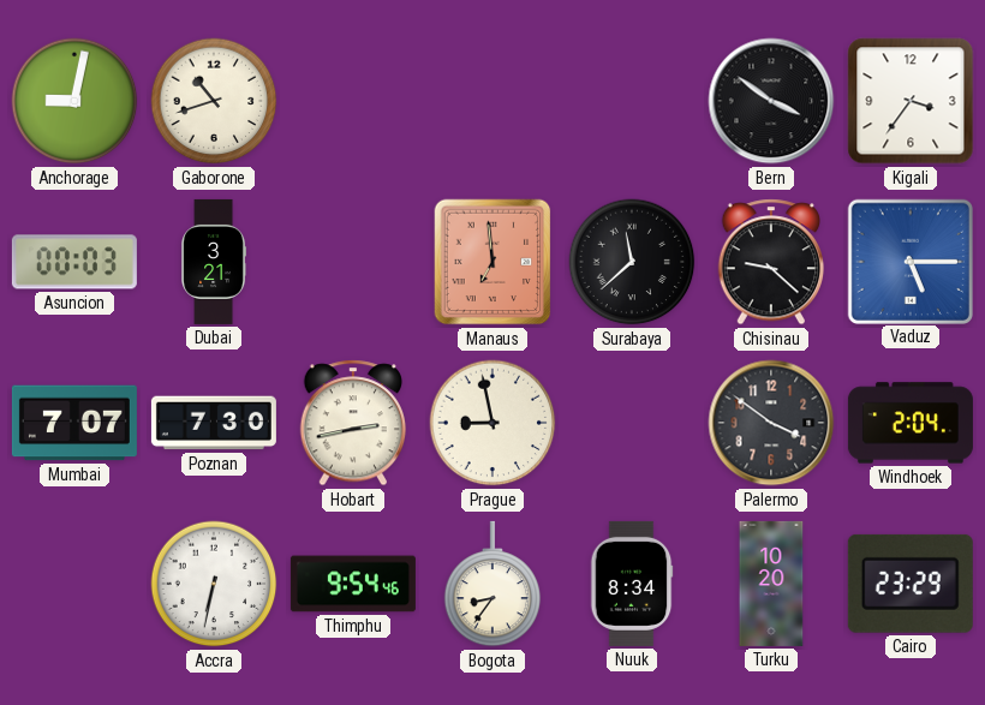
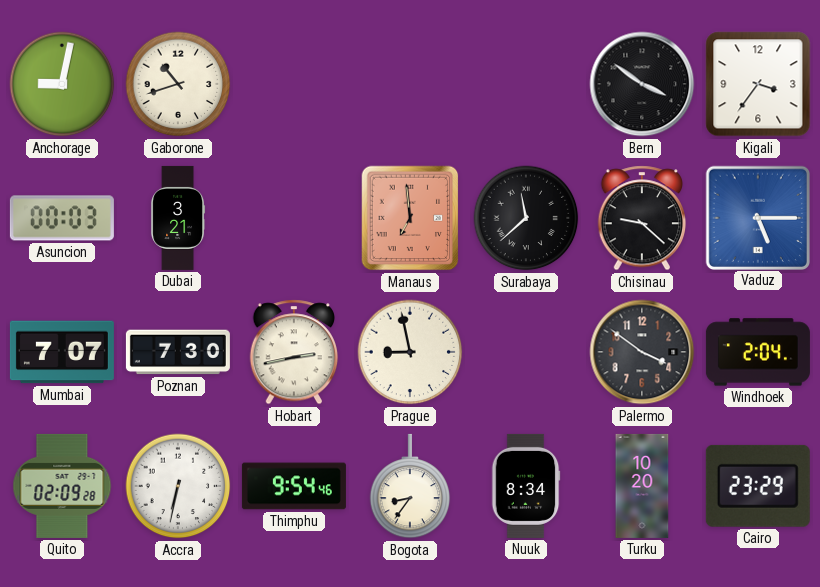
Quito: none -> 02:09 (62, 486)
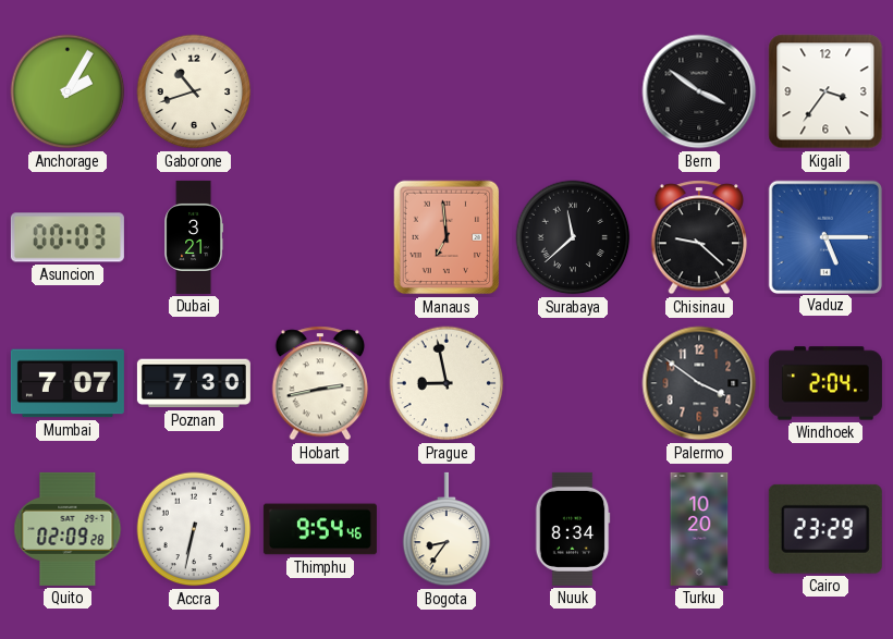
Anchorage: 9:02 -> 2:05 (68, 91)
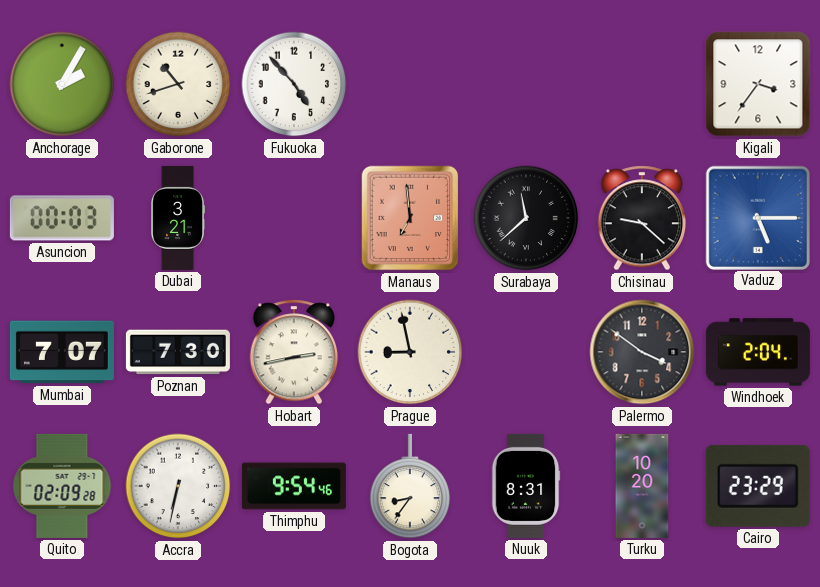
Fukuoka: none -> 4:53 (294, 84)
Bern: 3:51 -> none (699, 91)
Nuuk: 8:34 -> 8:31 (526, 486)
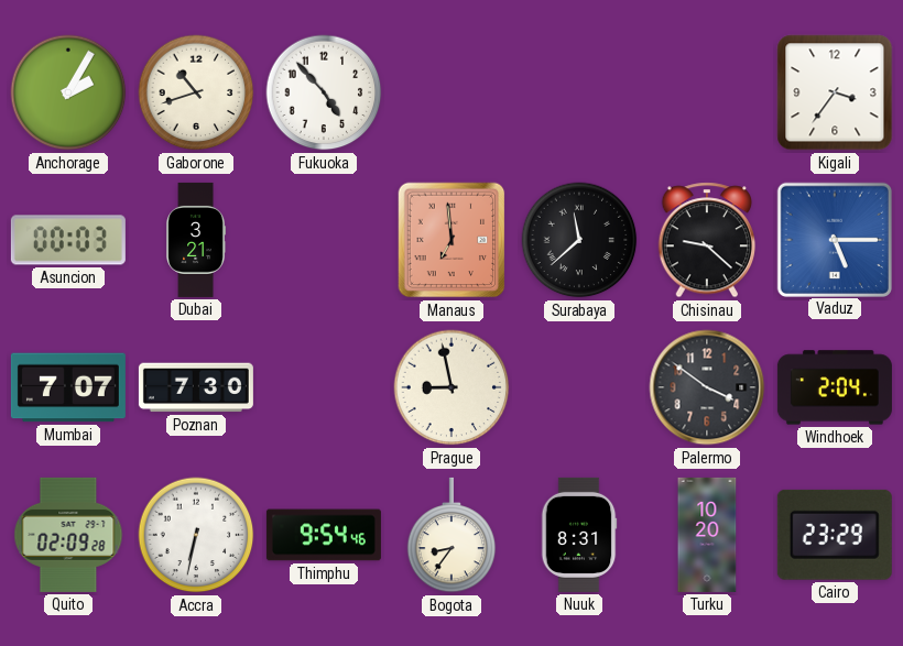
Hobart: 2:43 -> none (294, 352)
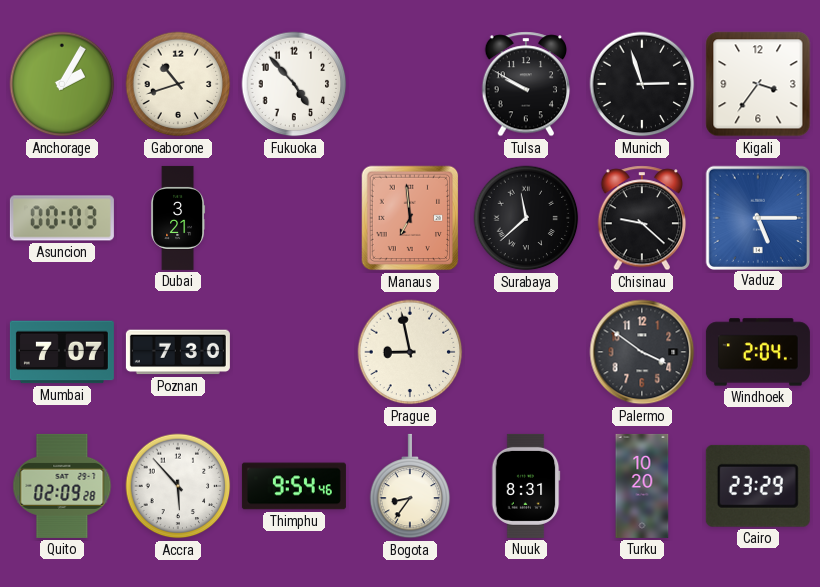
Tulsa: none -> 9:50 (526, 84)
Munich: none -> 2:57 (642, 84)
Accra: 6:32 -> 5:53 (178, 486)
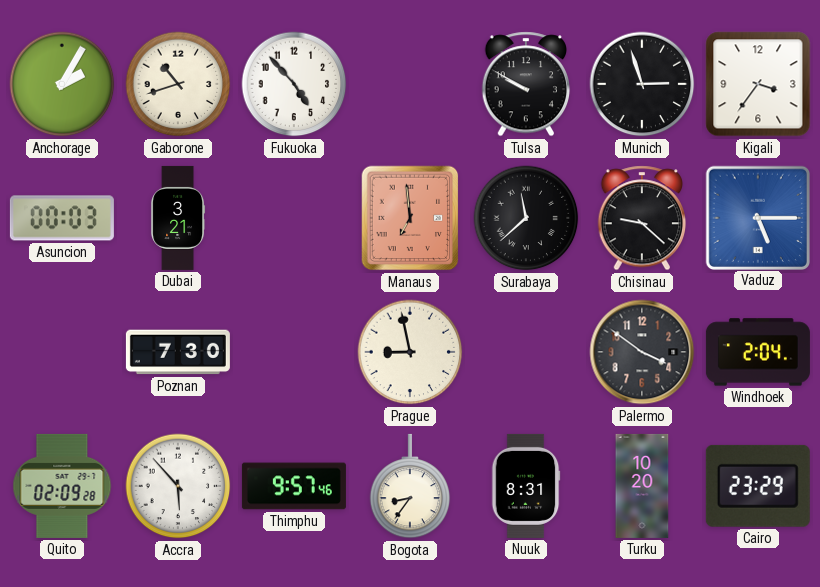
Mumbai: 7:07 -> none (62, 352)
Thimphu: 9:54 -> 9:57 (294, 486)
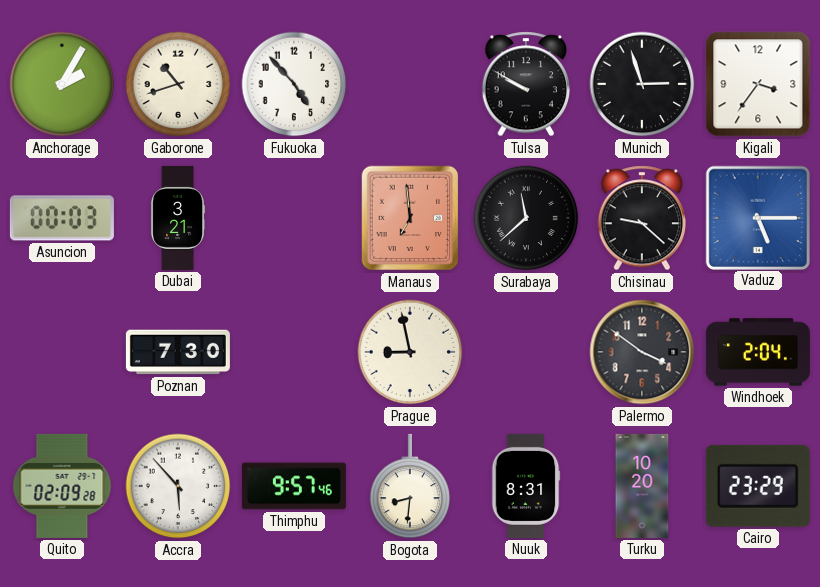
Bogota: 8:36 -> 8:31 (410, 486)
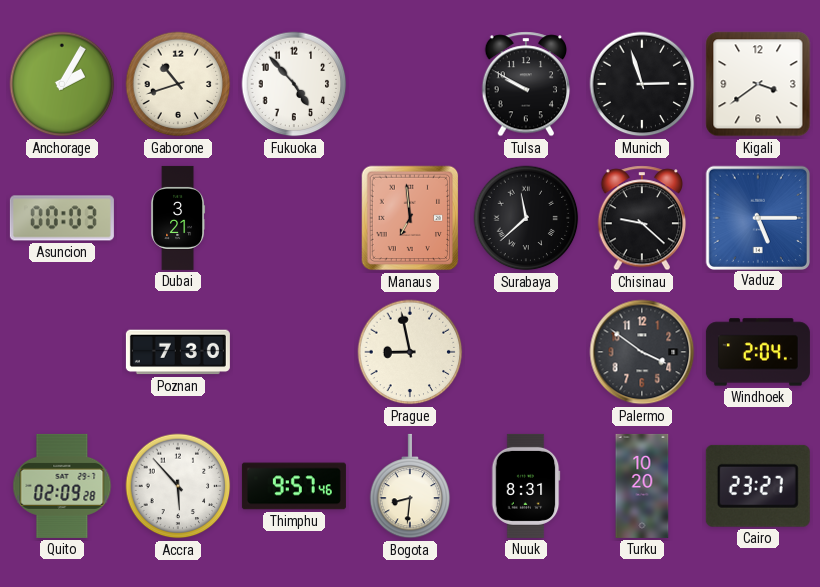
Kigali: 3:36 -> 3:39 (758, 84)
Cairo: 23:29 -> 23:27 (758, 486)
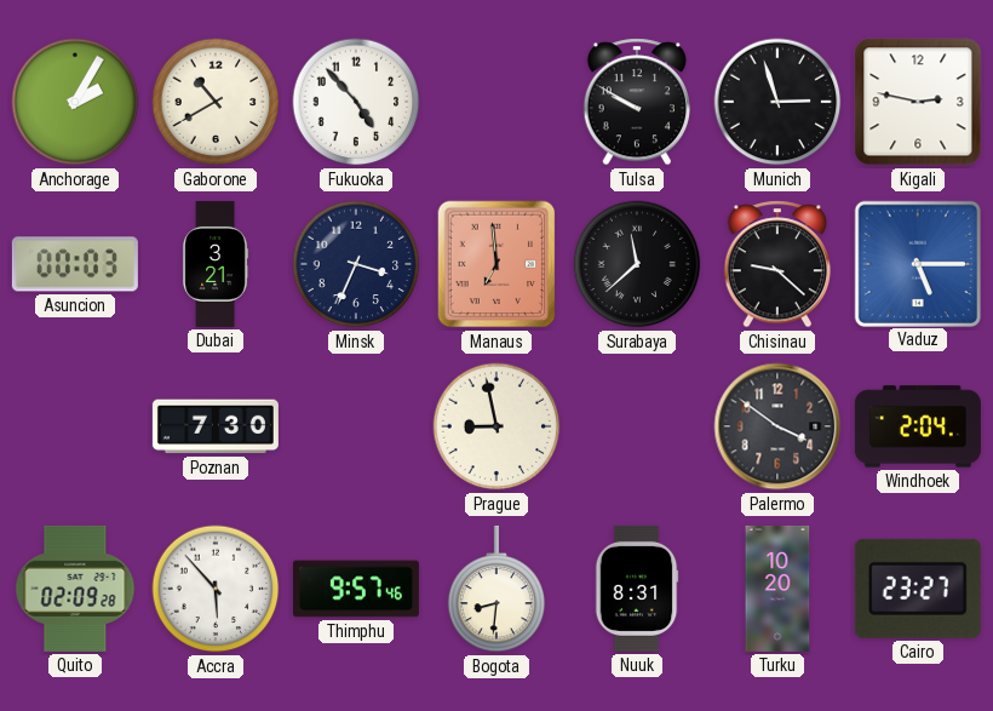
Gaborone: 10:42 -> 10:40 (216, 102)
Kigali: 3:39 -> 2:47 (918, 102)
Minsk: none -> 3:34 (356, 264)
